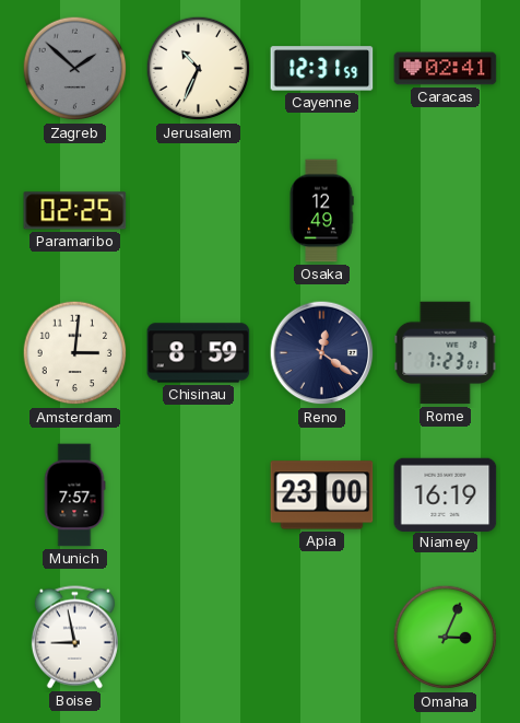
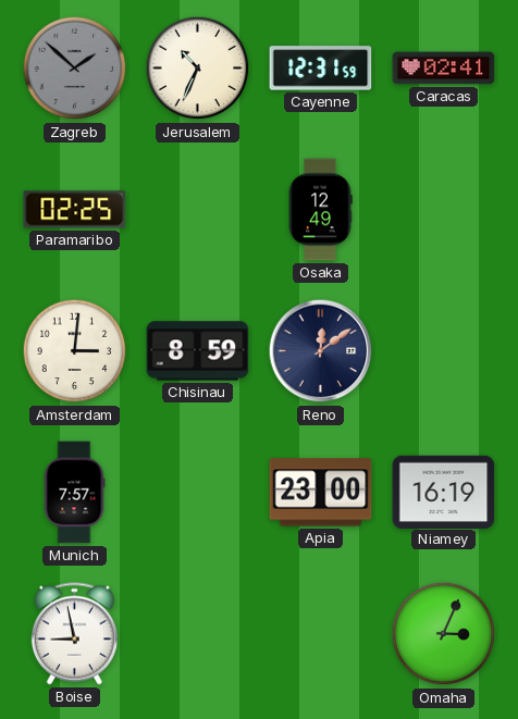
Reno: 12:21 -> 12:09 (321, 351)
Rome: 7:23 -> none (446, 353)
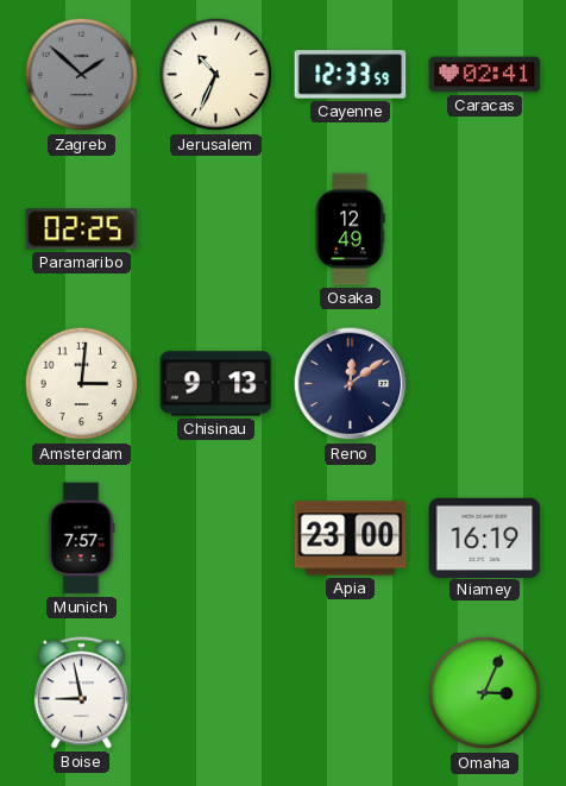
Cayenne: 12:31 -> 12:33 (351, 75)
Chisinau: 8:59 -> 9:13 (216, 384)
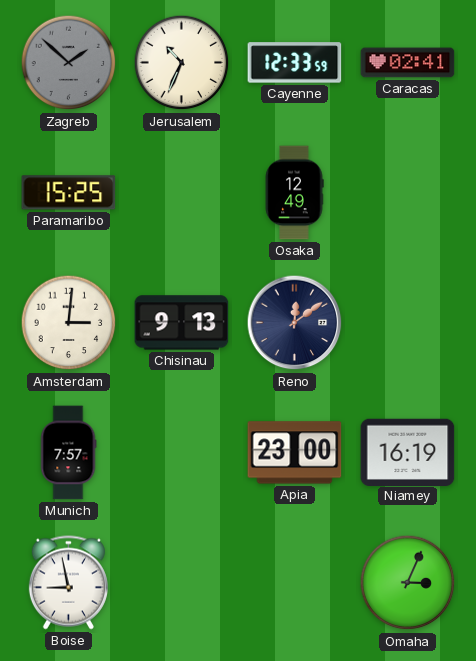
Paramaribo: 02:25 -> 15:25 (69, 193)
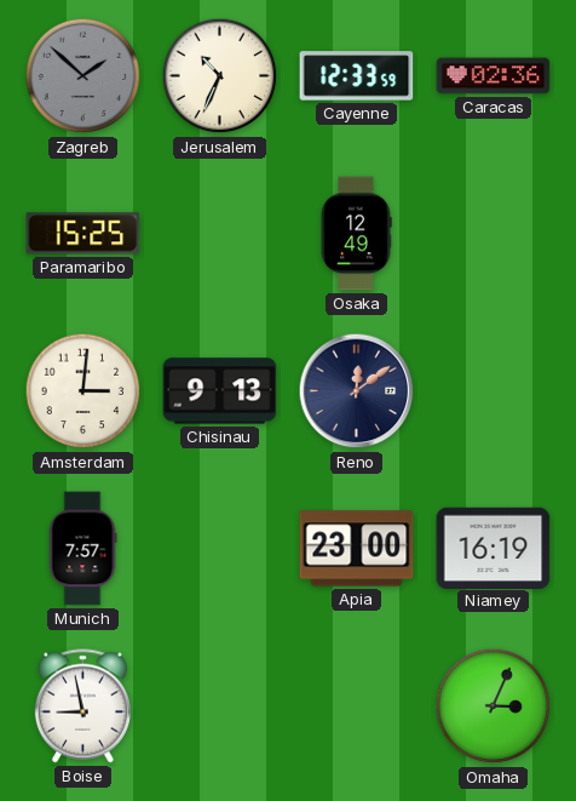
Caracas: 02:41 -> 02:36 (494, 76)
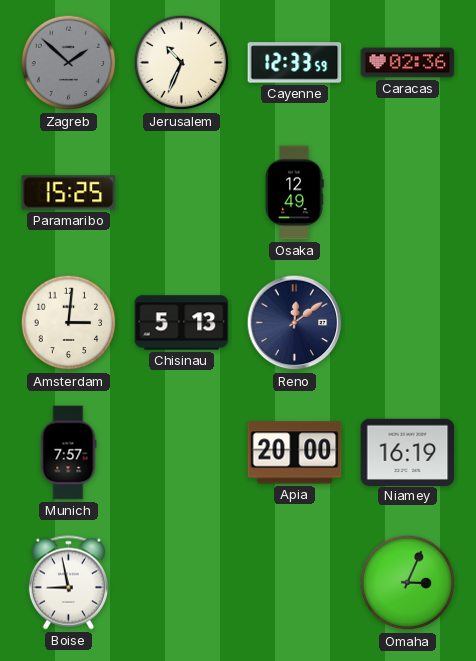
Chisinau: 9:13 -> 5:13 (182, 323)
Apia: 23:00 -> 20:00 (295, 453)
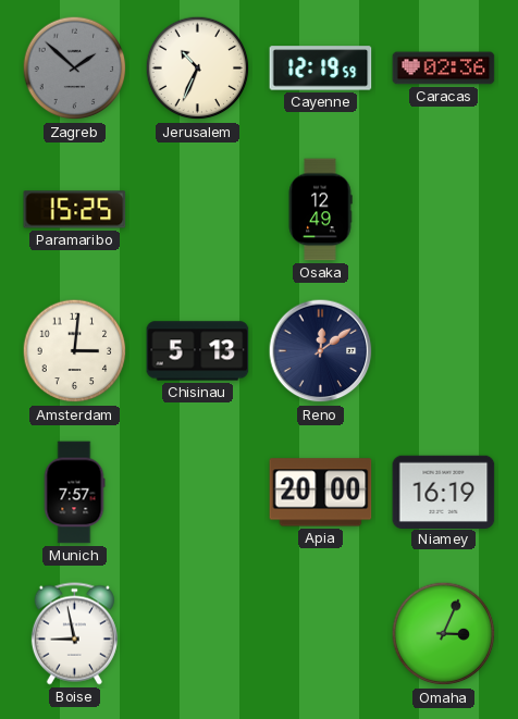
Cayenne: 12:33 -> 12:19 (321, 69)
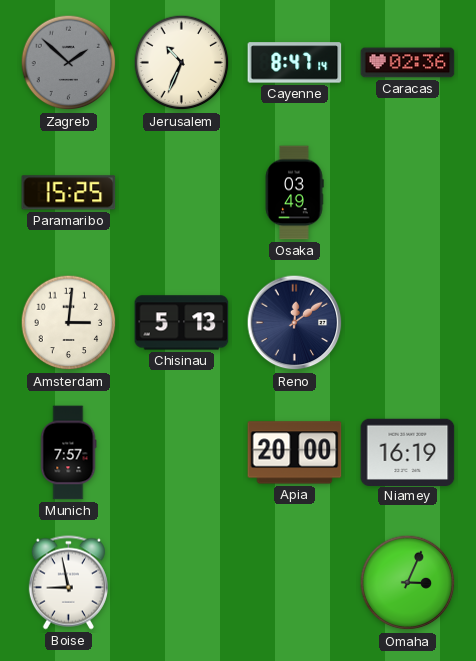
Cayenne: 12:19 -> 8:47 (295, 63)
Osaka: 12:49 -> 03:49 (294, 193)
